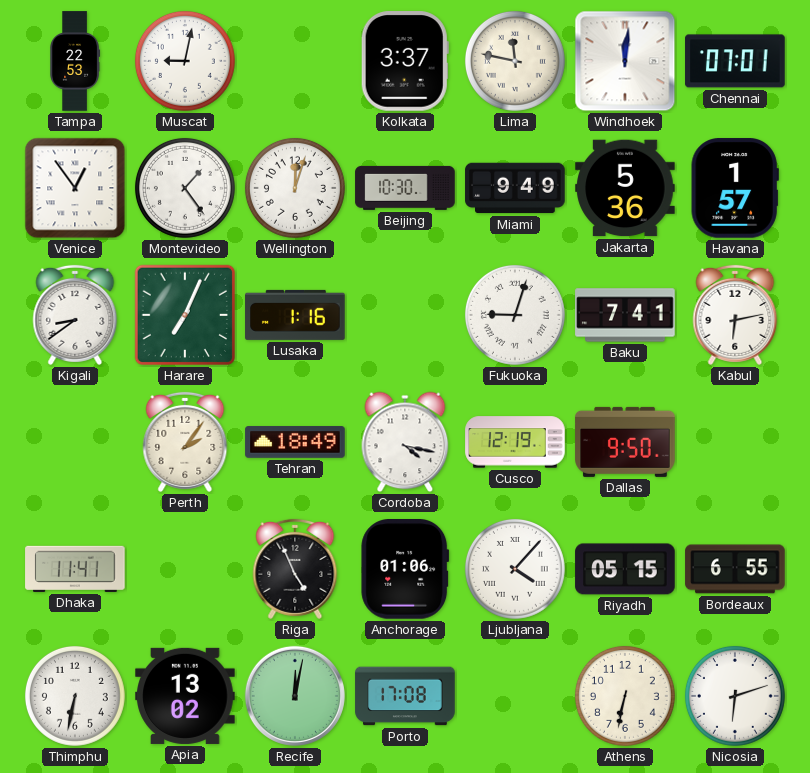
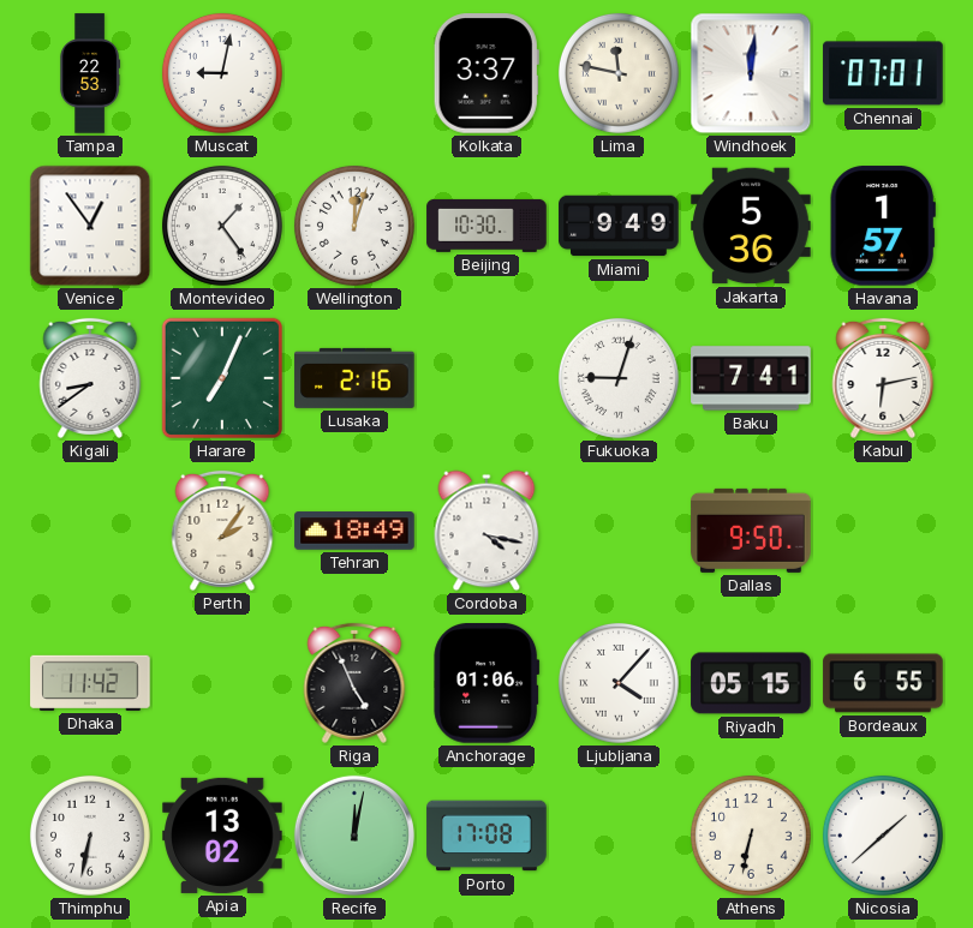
Lusaka: 1:16 -> 2:16 (354, 378)
Cusco: 12:19 -> none (515, 442)
Dhaka: 11:41 -> 11:42 (90, 683)
Nicosia: 6:12 -> 1:38 (883, 836)
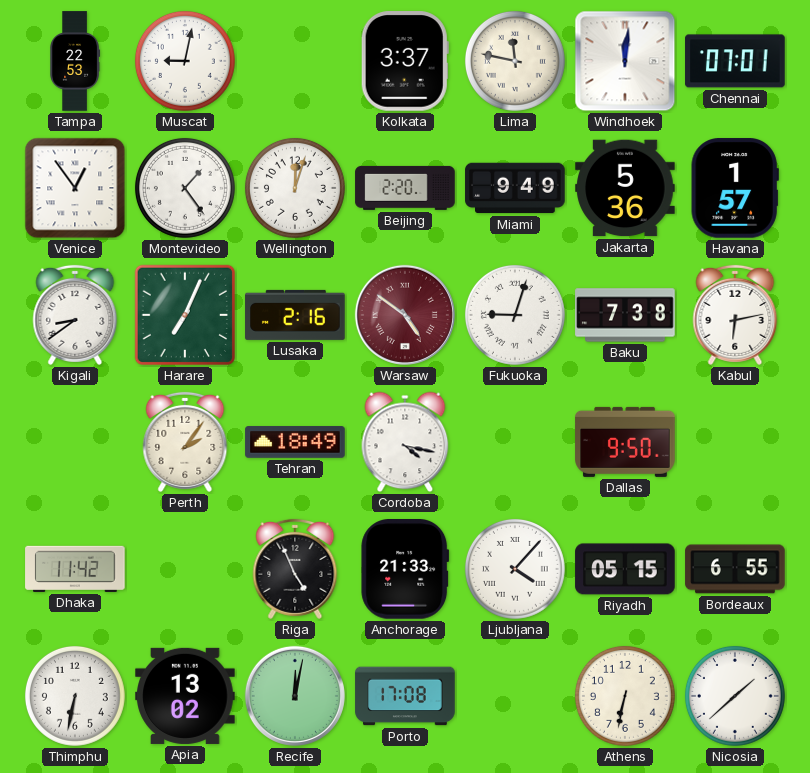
Beijing: 10:30 -> 2:20 (405, 188)
Warsaw: none -> 4:51 (405, 315)
Baku: 7:41 -> 7:38 (625, 315)
Anchorage: 01:06 -> 21:33 (405, 570)
